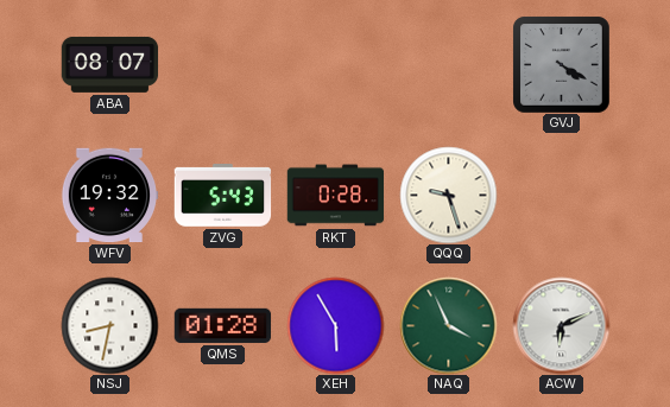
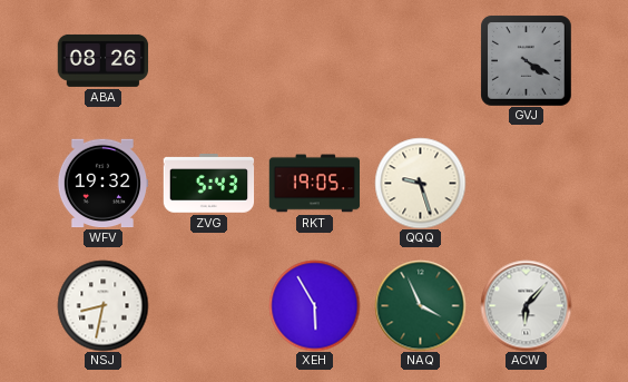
ABA: 08:07 -> 08:26 (102, 60)
RKT: 0:28 -> 19:05 (314, 184)
QMS: 01:28 -> none (222, 325)
ACW: 6:11 -> 6:07 (526, 305)
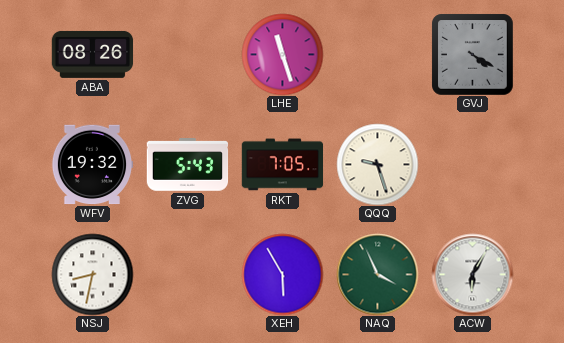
LHE: none -> 11:27 (282, 54)
RKT: 19:05 -> 7:05 (282, 165)
ACW: 6:07 -> 6:05 (472, 274)
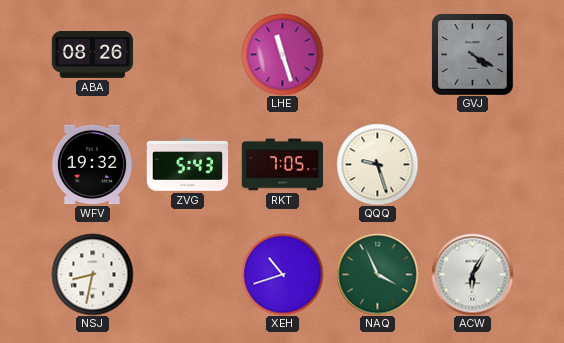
XEH: 5:55 -> 10:42 (282, 274)
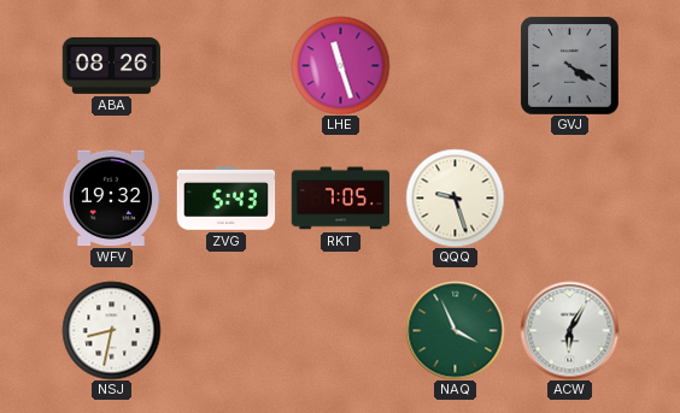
XEH: 10:42 -> none (282, 274)
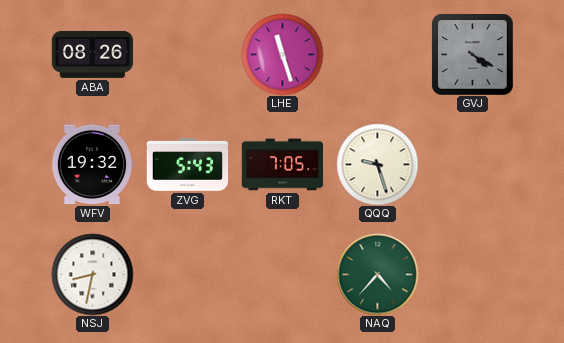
NAQ: 3:56 -> 4:37 (377, 274)
ACW: 6:05 -> none (569, 330)
